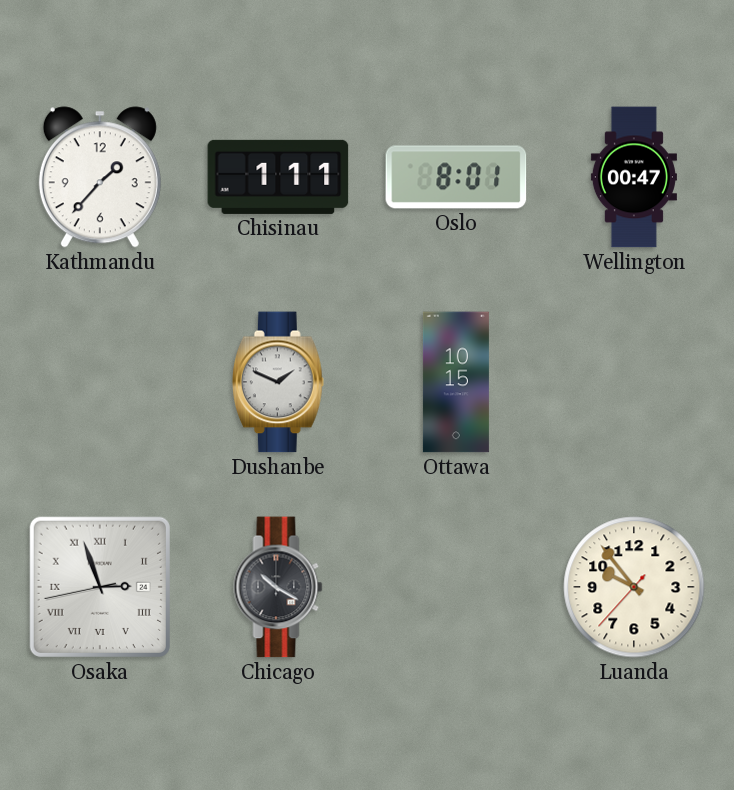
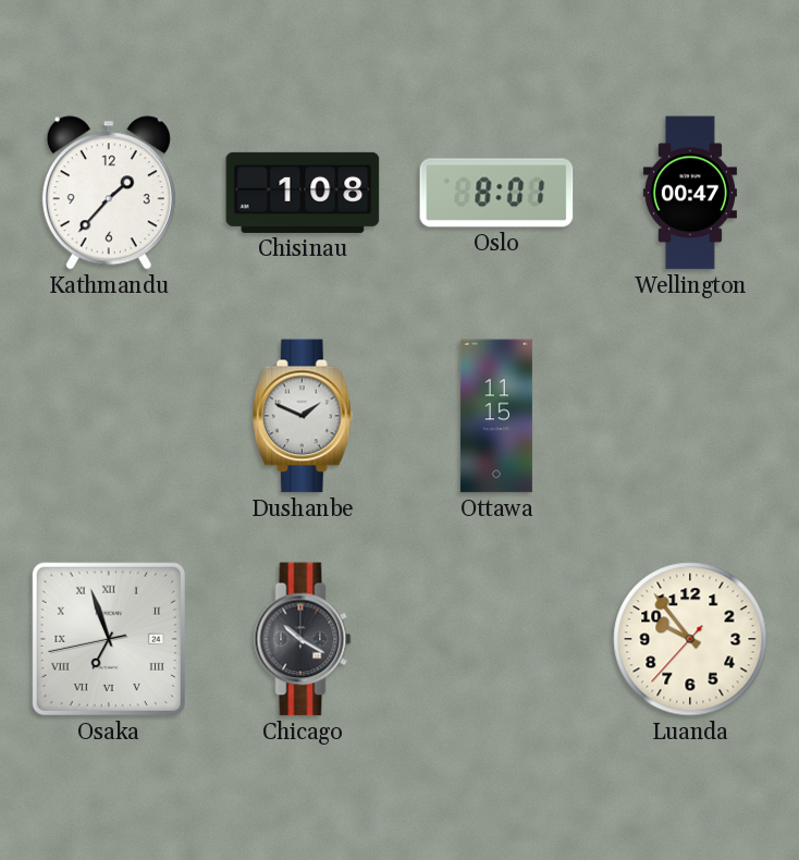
Chisinau: 1:11 -> 1:08 (303, 193)
Ottawa: 10:15 -> 11:15 (496, 416)
Osaka: 2:56 -> 6:56 (109, 639)
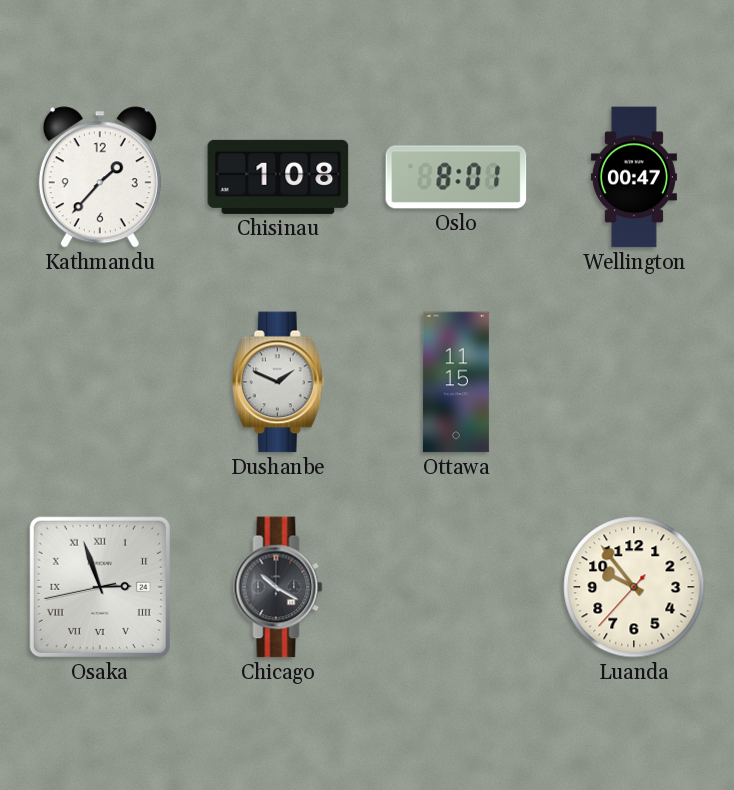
Osaka: 6:56 -> 2:56 (100, 587)
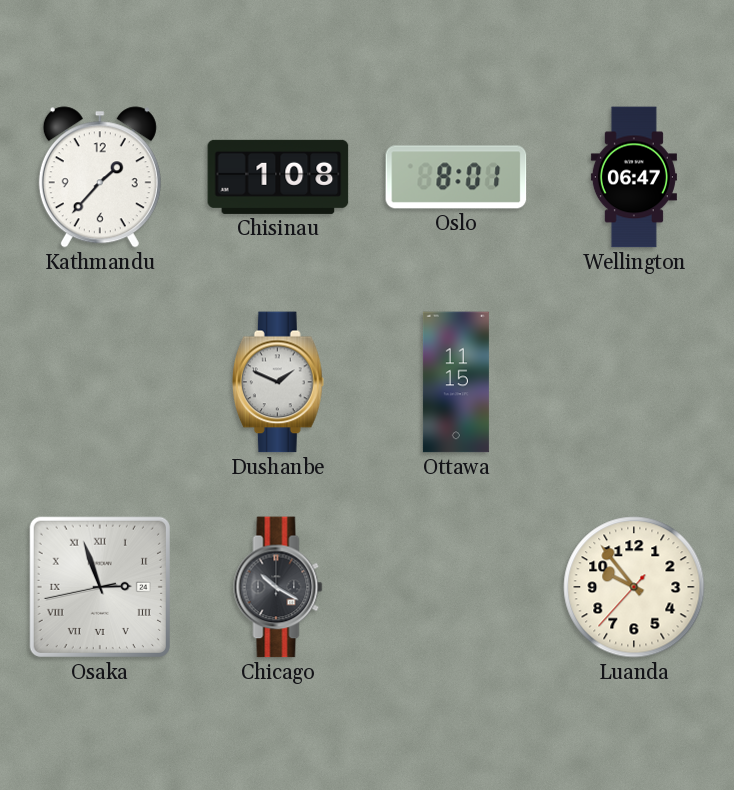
Wellington: 00:47 -> 06:47 (634, 177)
